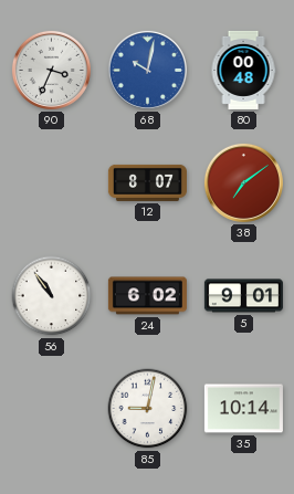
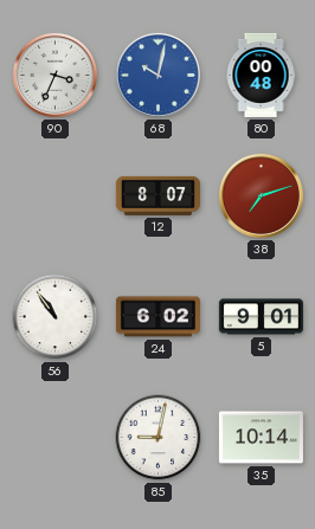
38: 7:09 -> 7:12 (261, 195)
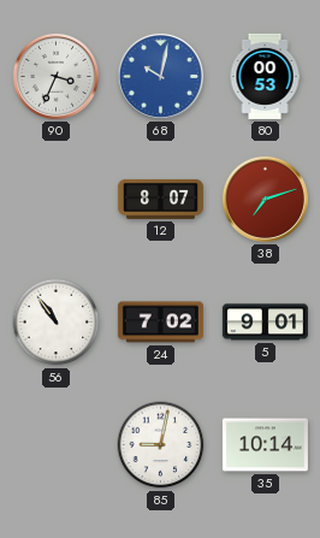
80: 00:48 -> 00:53 (265, 76)
24: 6:02 -> 7:02 (160, 323)
